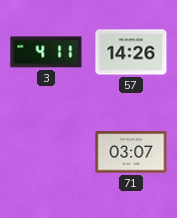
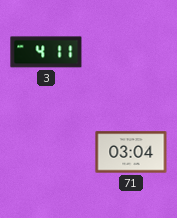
57: 14:26 -> none (131, 52)
71: 03:07 -> 03:04 (131, 152)
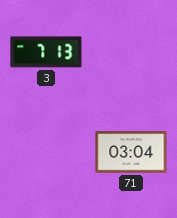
3: 4:11 -> 7:13 (46, 52)
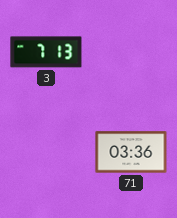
71: 03:04 -> 03:36 (131, 152)
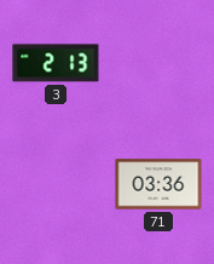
3: 7:13 -> 2:13 (56, 63)
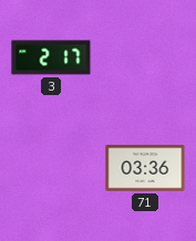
3: 2:13 -> 2:17 (51, 57)
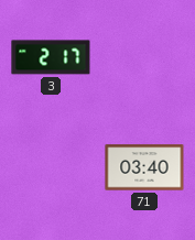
71: 03:36 -> 03:40 (144, 167)
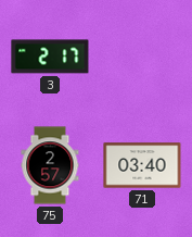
75: none -> 2:57 (50, 165)
